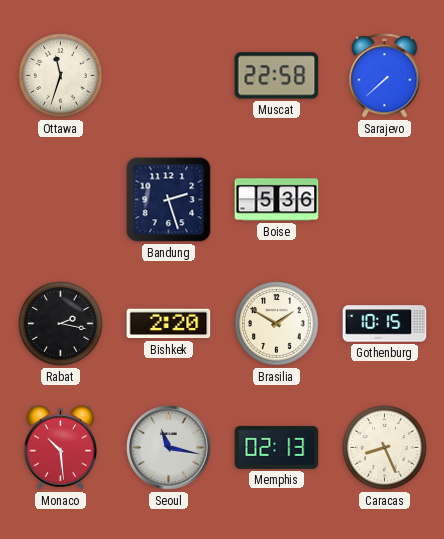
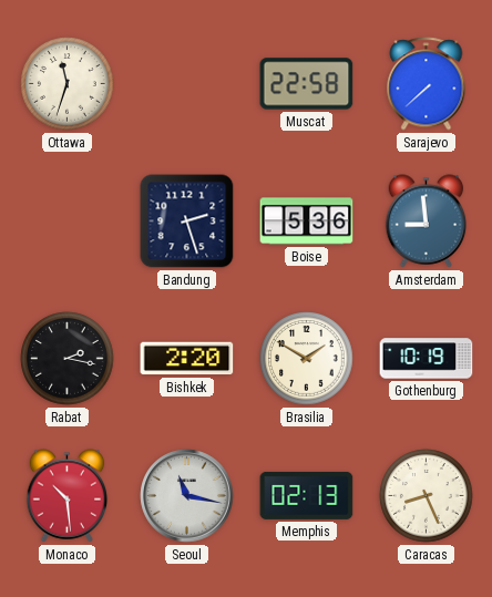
Amsterdam: none -> 8:59 (427, 222)
Gothenburg: 10:15 -> 10:19 (427, 359)
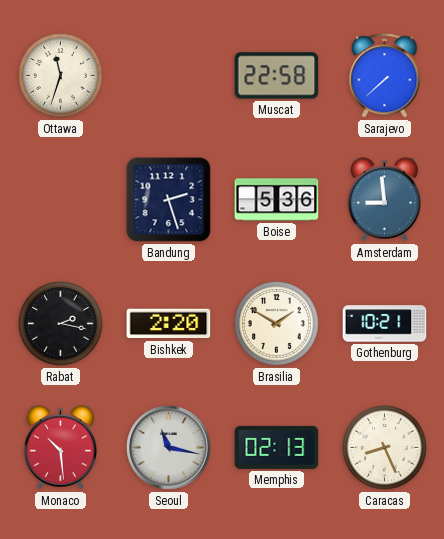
Gothenburg: 10:19 -> 10:21 (385, 324)
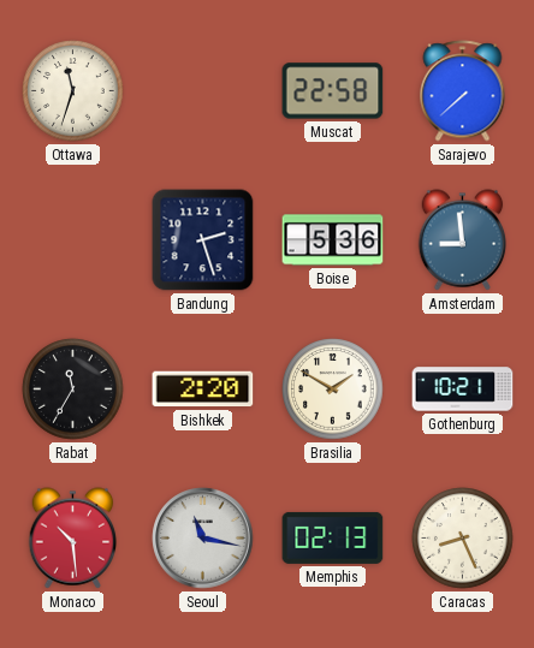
Rabat: 2:17 -> 11:35 (73, 390)
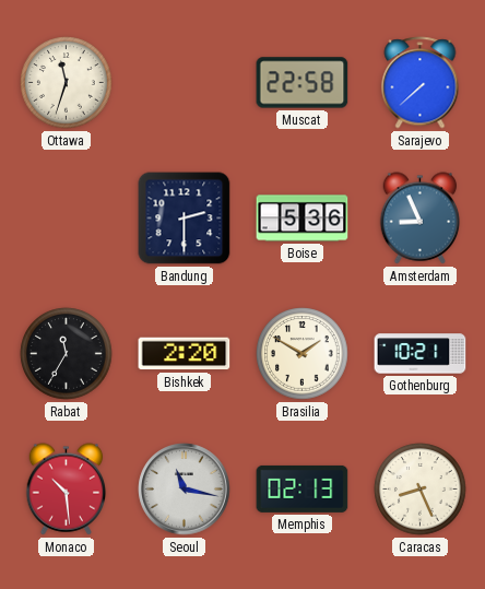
Bandung: 2:27 -> 2:30 (185, 219)
Amsterdam: 8:59 -> 8:56 (421, 219)
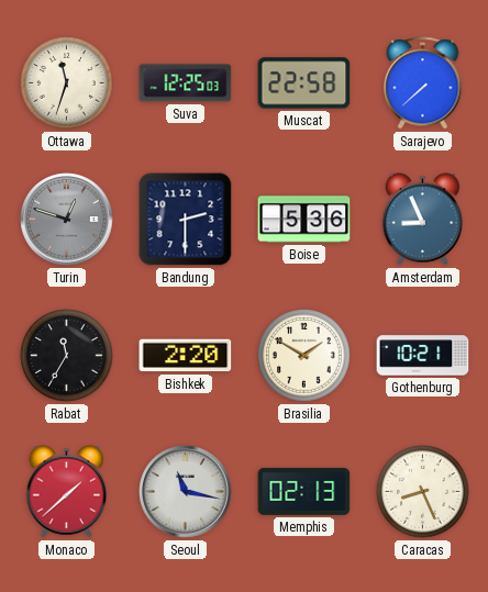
Suva: none -> 12:25 (186, 83)
Turin: none -> 12:48 (67, 220)
Monaco: 10:29 -> 1:38 (67, 492)
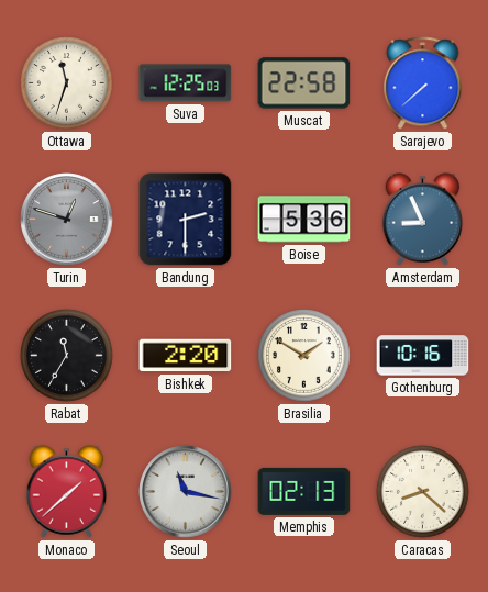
Gothenburg: 10:21 -> 10:16 (423, 356)
Caracas: 8:26 -> 8:22 (423, 492)
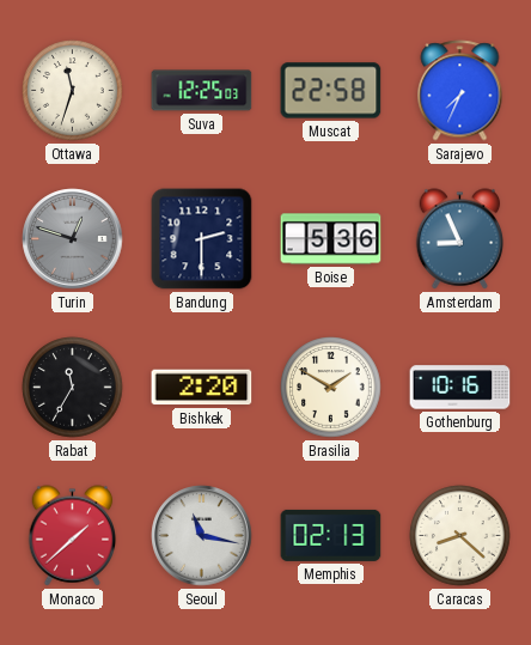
Sarajevo: 7:38 -> 7:34 (460, 91)
